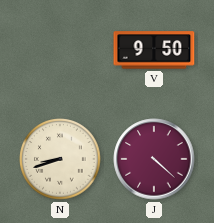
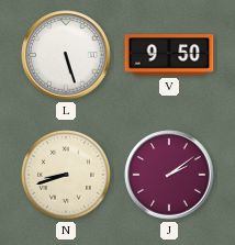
L: none -> 5:27 (66, 55)
J: 4:22 -> 2:09 (169, 175)
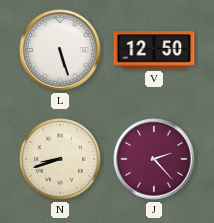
V: 9:50 -> 12:50 (154, 50)
J: 2:09 -> 2:23 (154, 159)
